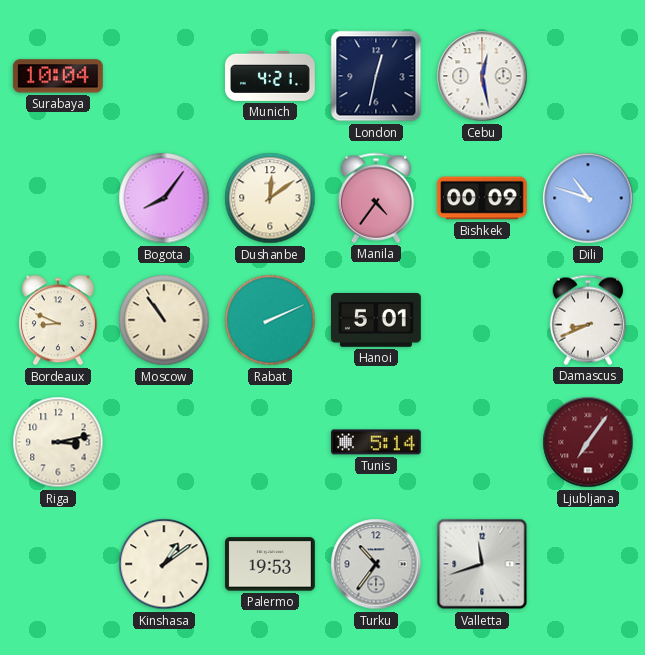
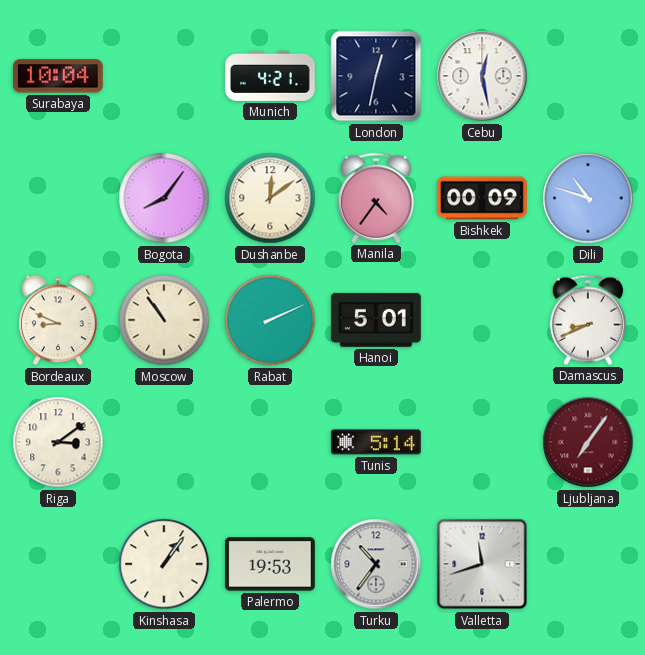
Riga: 3:13 -> 3:09 (58, 442)
Kinshasa: 1:09 -> 1:06 (164, 564)
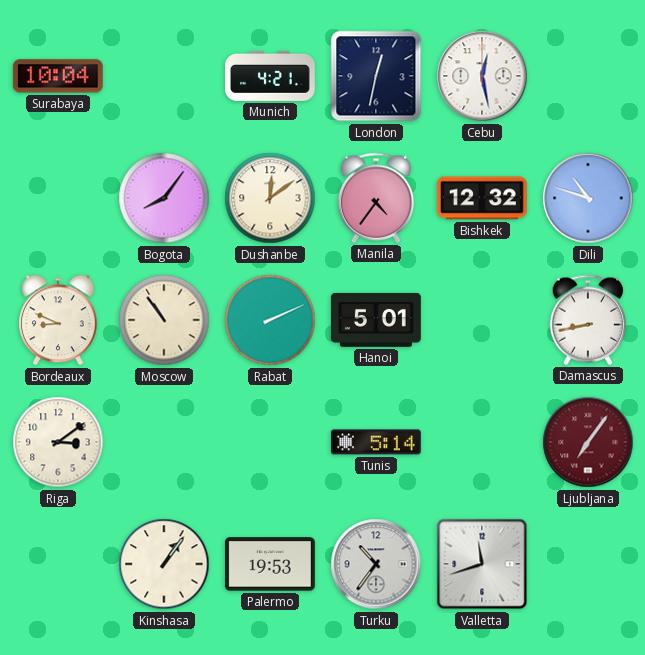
Bishkek: 00:09 -> 12:32 (482, 198)
Damascus: 8:41 -> 8:43 (588, 320)
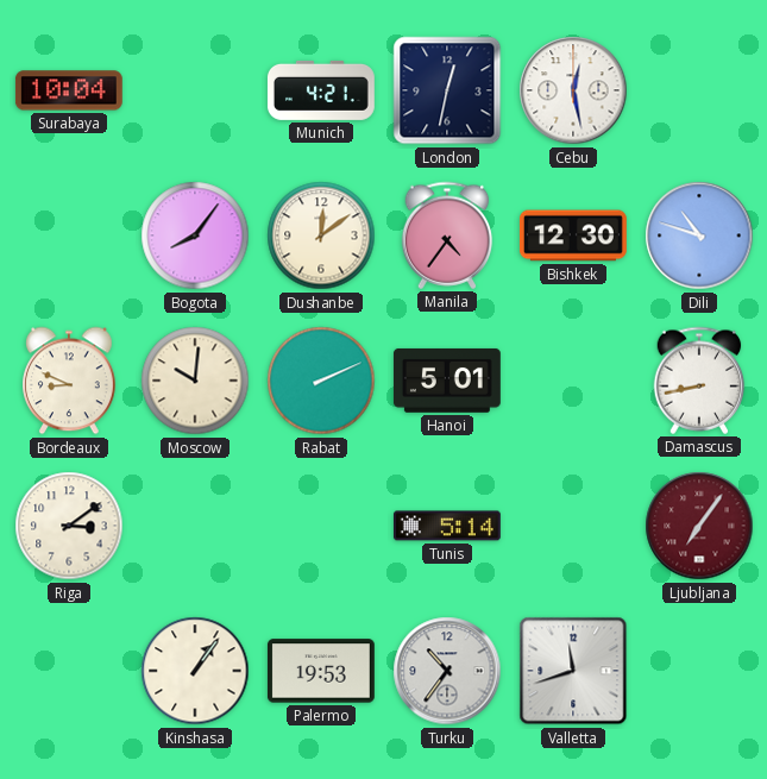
Bishkek: 12:32 -> 12:30 (573, 235)
Moscow: 10:54 -> 10:01 (195, 381)
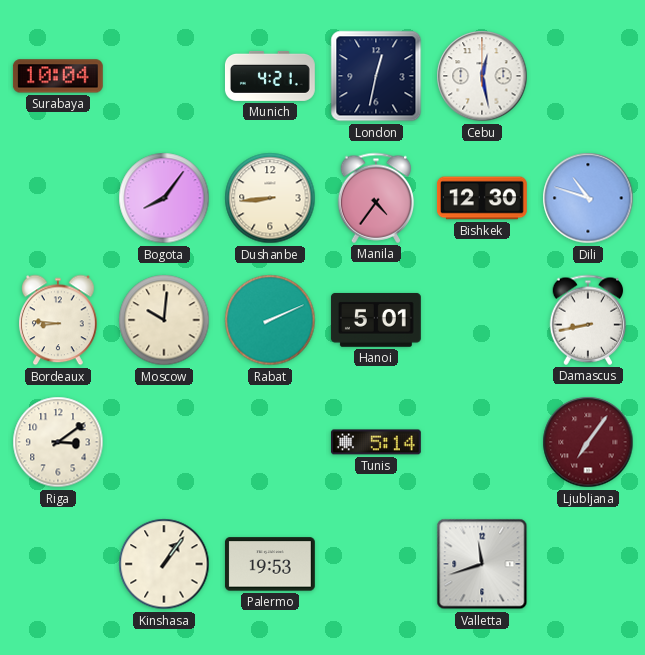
Dushanbe: 12:09 -> 8:44 (270, 198)
Bordeaux: 8:49 -> 8:46 (59, 320)
Turku: 10:36 -> none (447, 671)
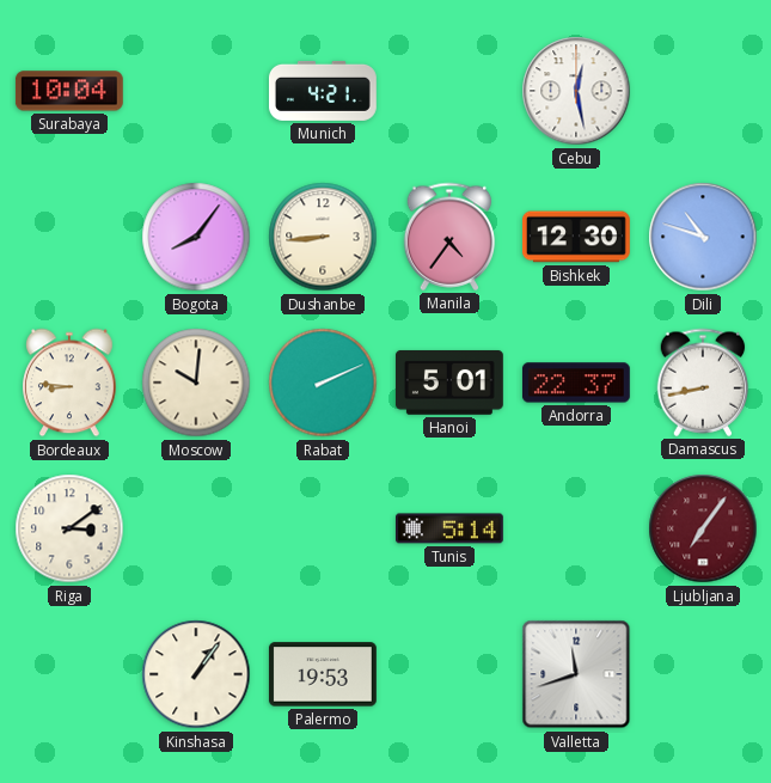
London: 12:32 -> none (376, 76)
Andorra: none -> 22:37 (576, 383)
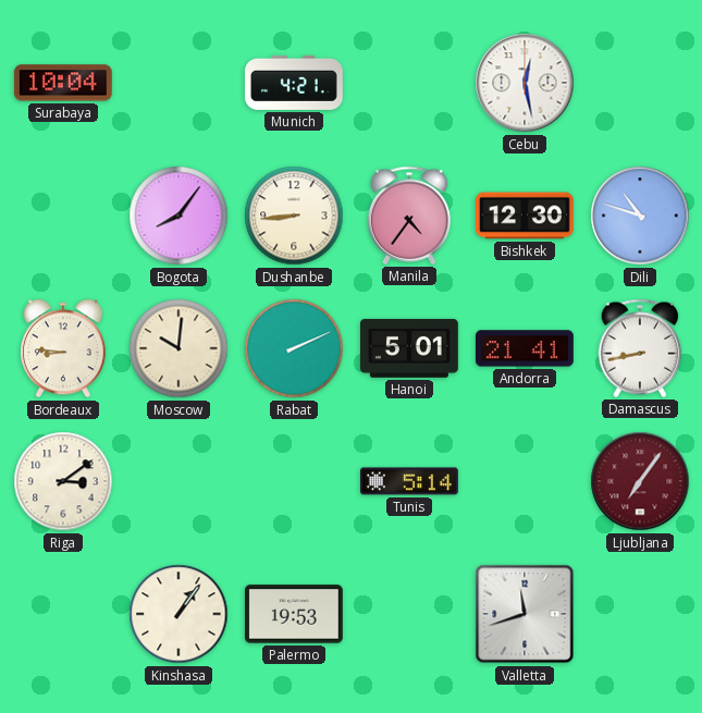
Andorra: 22:37 -> 21:41 (525, 348)
